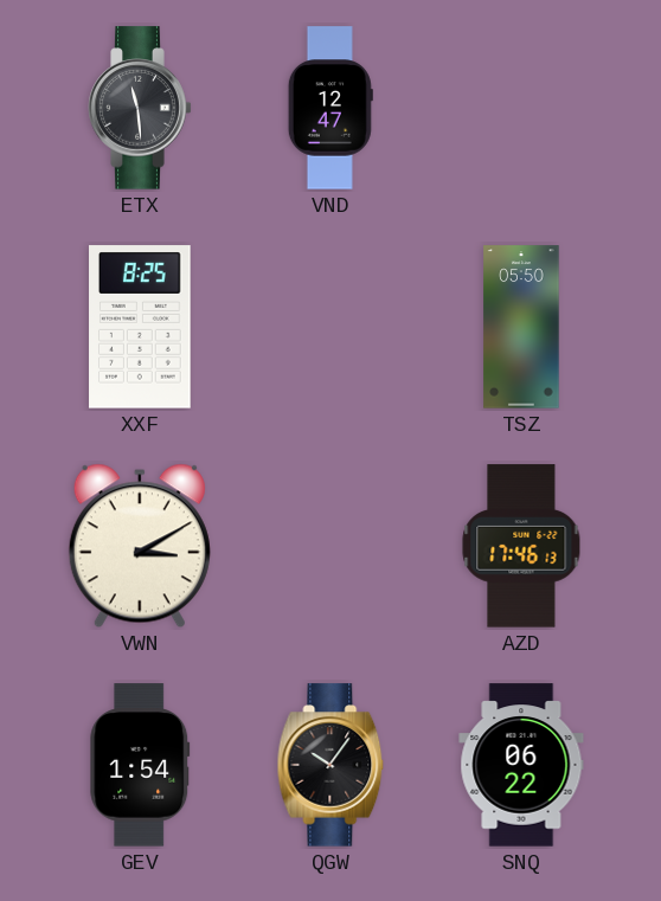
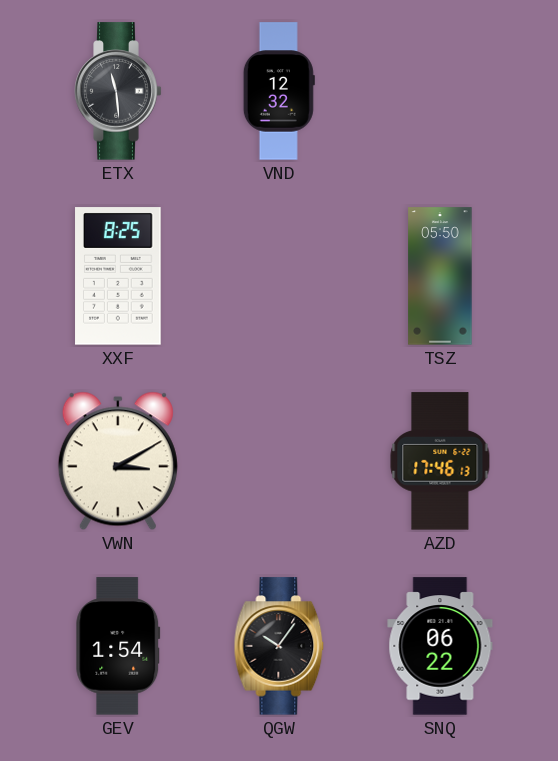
VND: 12:47 -> 12:32 (279, 91)
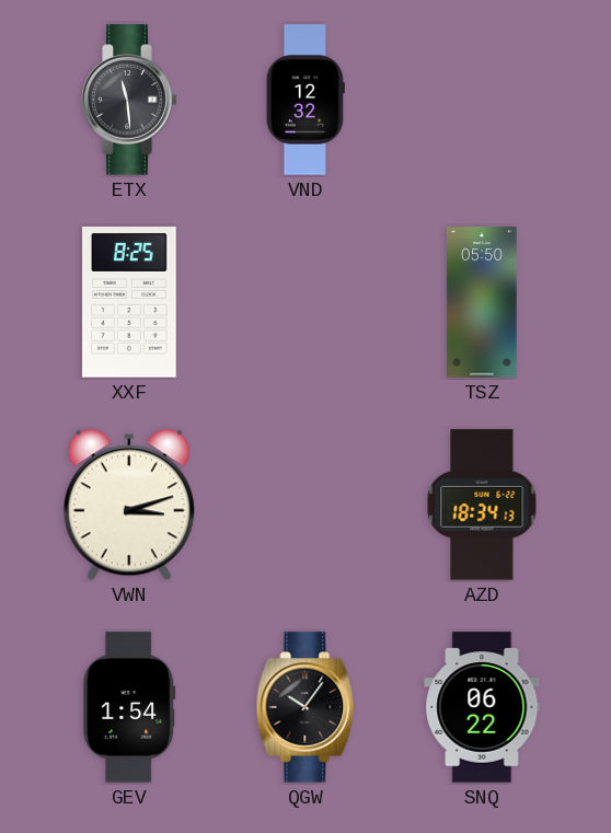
VWN: 3:10 -> 3:12 (129, 505)
AZD: 17:46 -> 18:34 (482, 505)
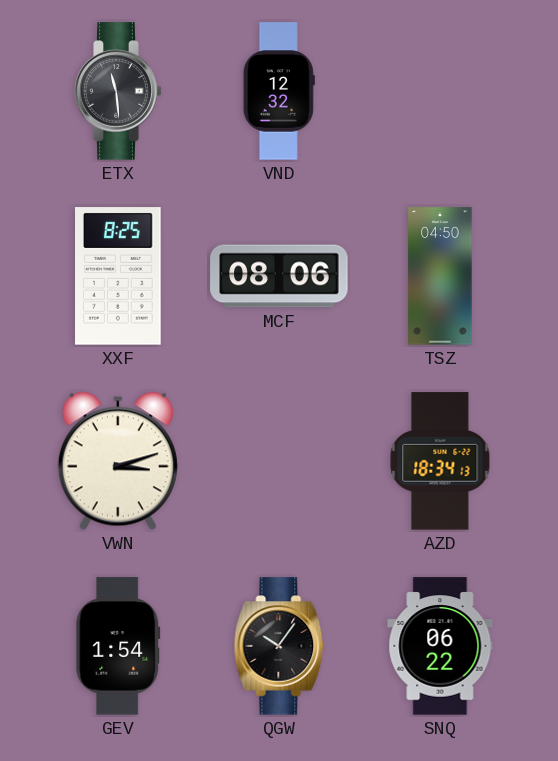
MCF: none -> 08:06 (279, 276)
TSZ: 05:50 -> 04:50 (440, 276)
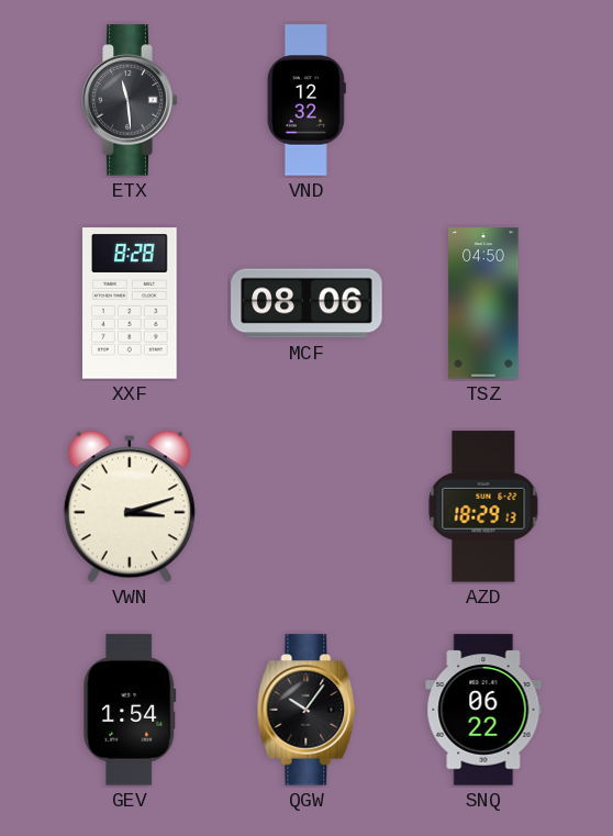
XXF: 8:25 -> 8:28 (130, 303)
AZD: 18:34 -> 18:29 (483, 506)
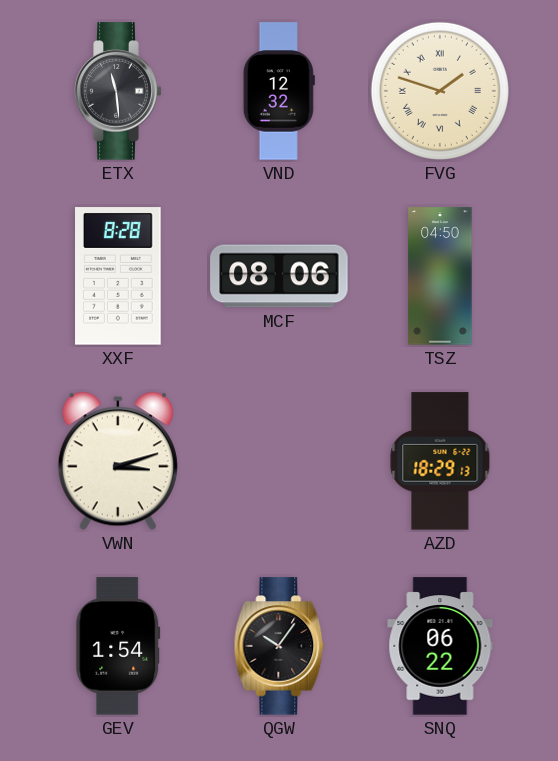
FVG: none -> 1:48 (440, 91)
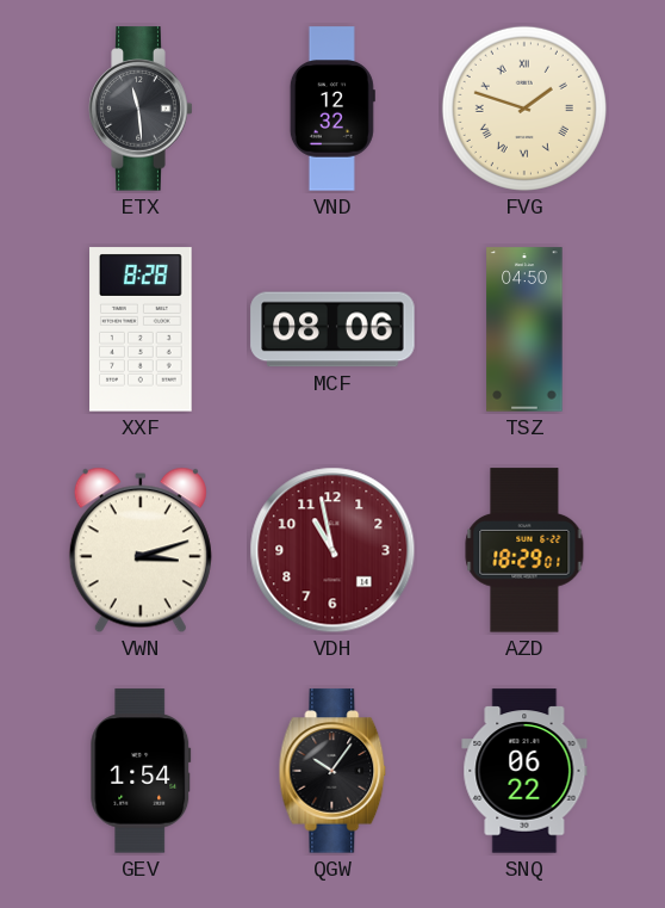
VDH: none -> 10:58 (332, 550)
AZD: 18:29:13 -> 18:29:01 (524, 550)
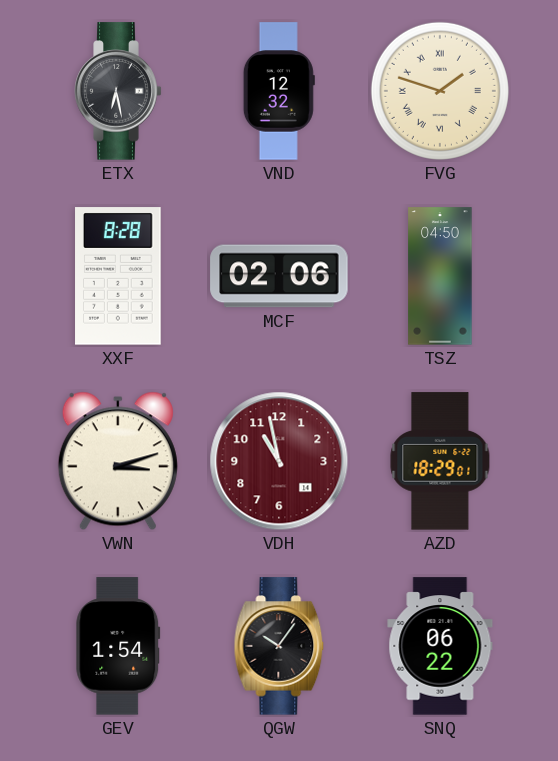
ETX: 11:29 -> 6:28 (118, 91)
MCF: 08:06 -> 02:06 (279, 276)
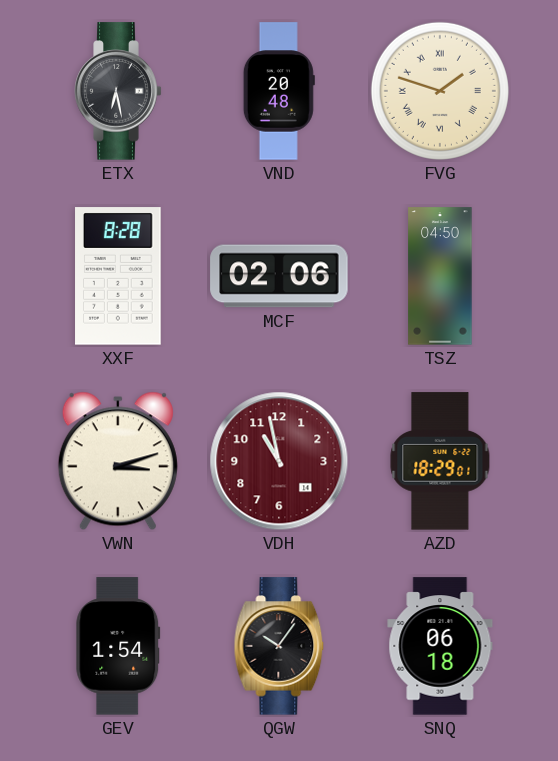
VND: 12:32 -> 20:48 (279, 91)
SNQ: 06:22 -> 06:18 (440, 646)
